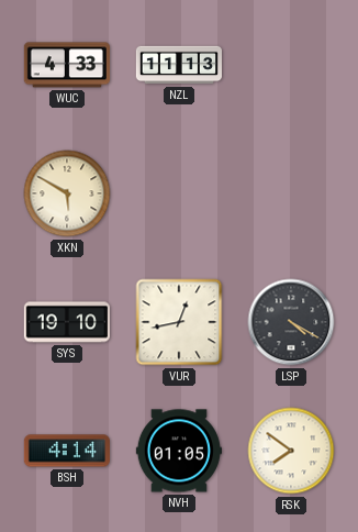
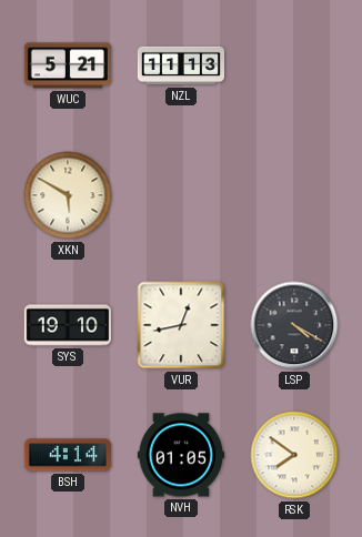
WUC: 4:33 -> 5:21 (68, 65)
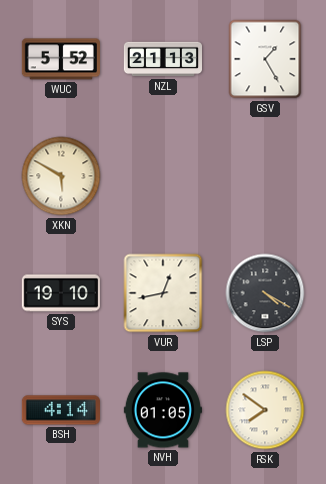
WUC: 5:21 -> 5:52 (61, 59)
NZL: 11:13 -> 21:13 (162, 59)
GSV: none -> 1:25 (265, 59)
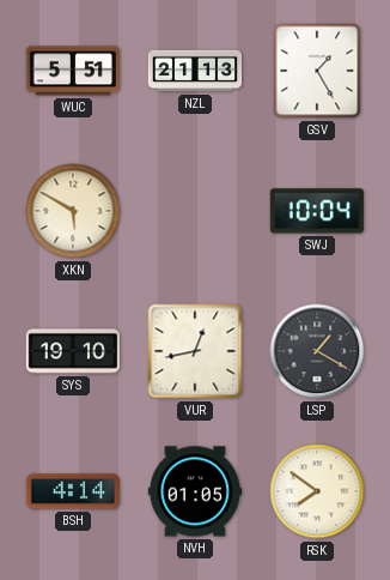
WUC: 5:52 -> 5:51 (73, 71)
SWJ: none -> 10:04 (317, 211)
LSP: 4:20 -> 1:20 (317, 351)
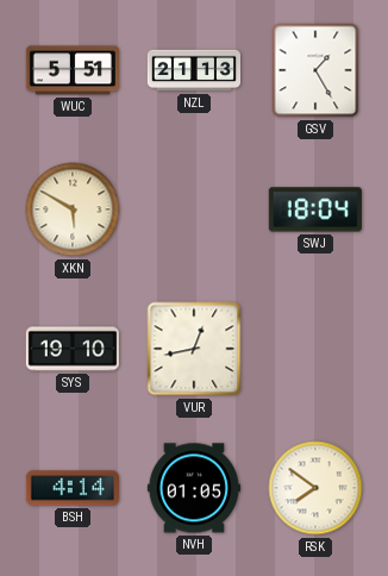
SWJ: 10:04 -> 18:04 (315, 209)
LSP: 1:20 -> none (317, 351)
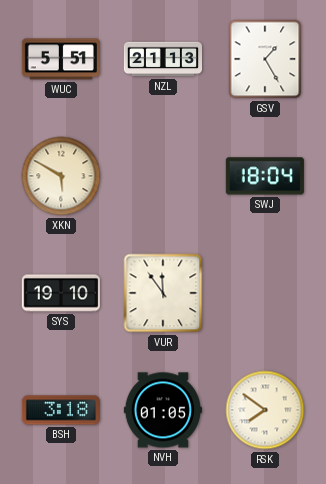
VUR: 12:43 -> 11:54 (163, 293)
BSH: 4:14 -> 3:18 (61, 410)
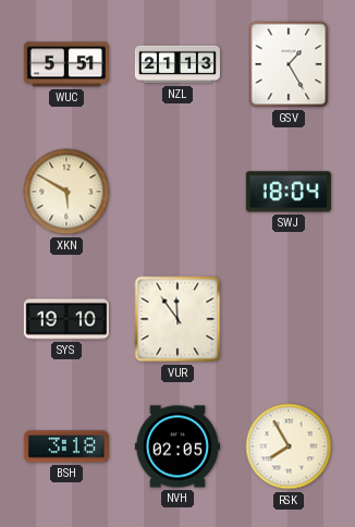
NVH: 01:05 -> 02:05 (177, 446)
RSK: 7:51 -> 7:55 (289, 446)
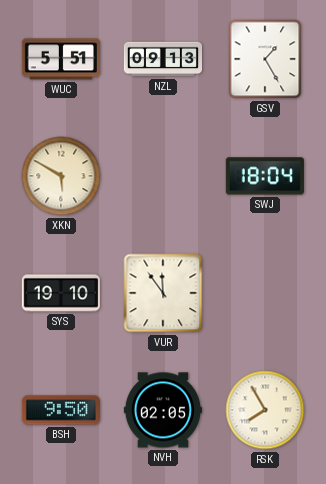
NZL: 21:13 -> 09:13 (162, 59)
BSH: 3:18 -> 9:50 (61, 410)
